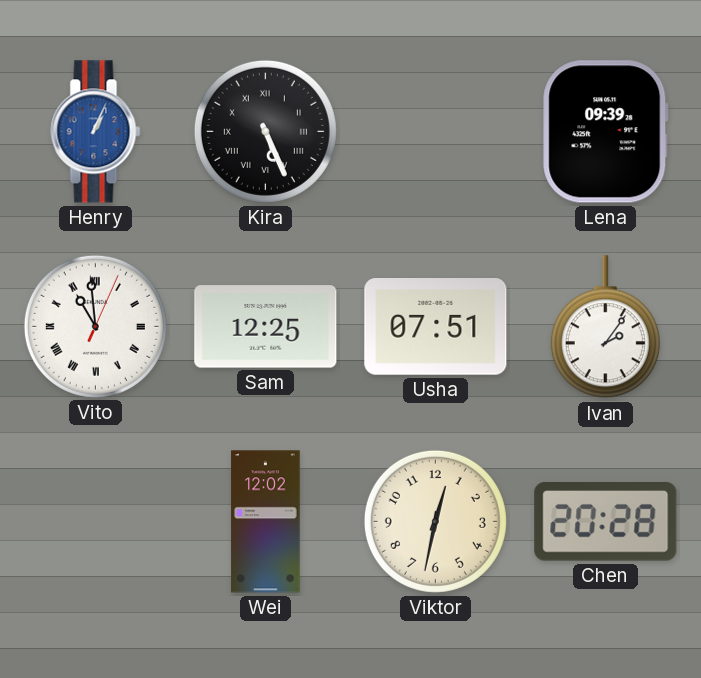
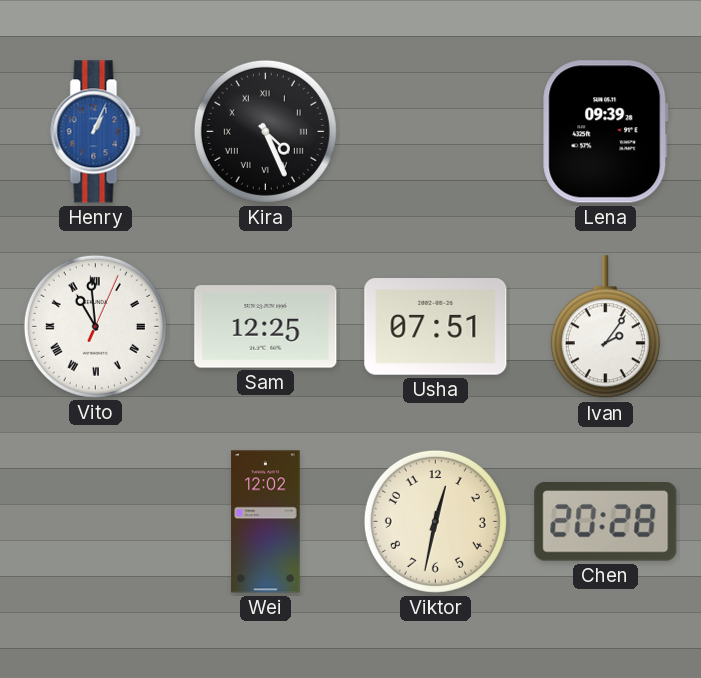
Kira: 5:26 -> 4:26 (265, 131)
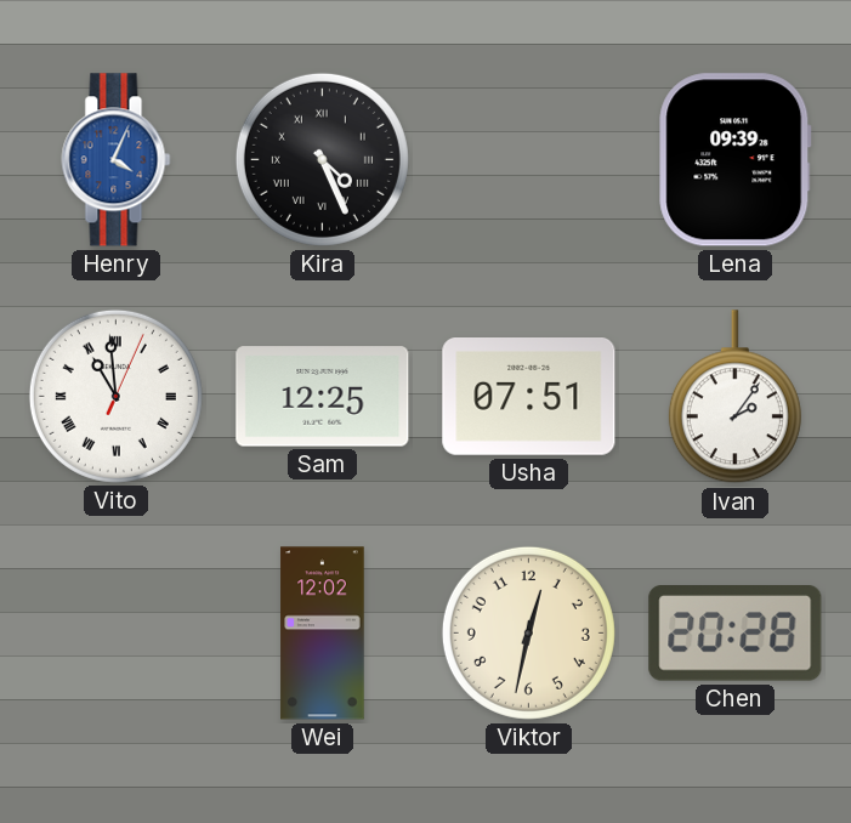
Henry: 1:04 -> 4:04 (117, 160)
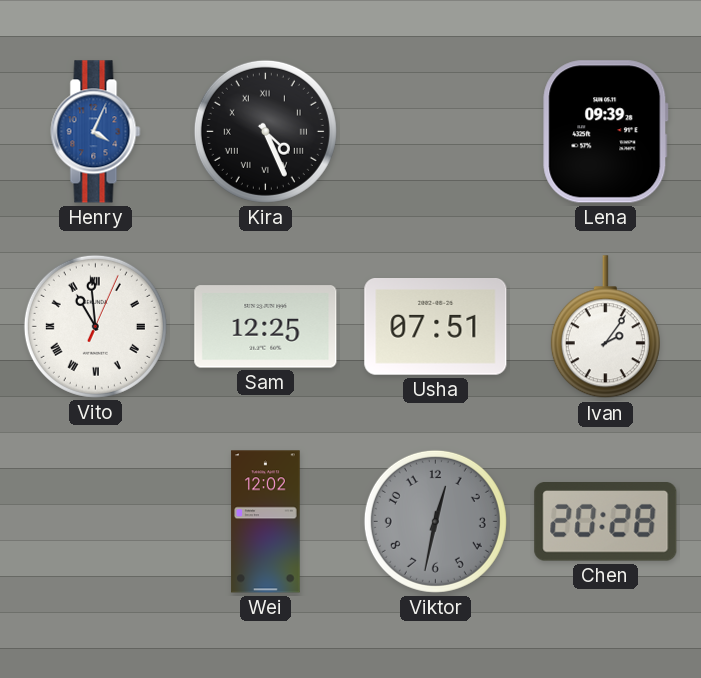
Viktor dial: cream -> grey (435, 521)
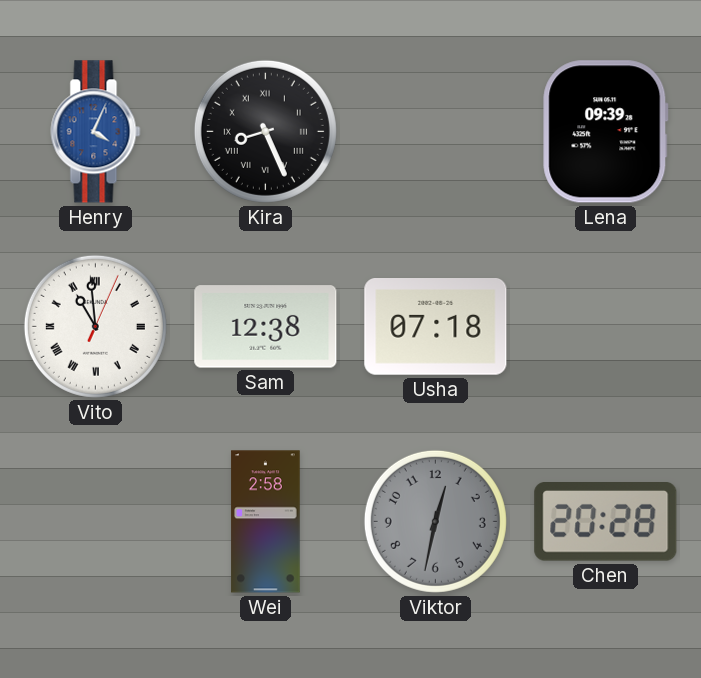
Kira: 4:26 -> 8:26 (265, 131)
Sam: 12:25 -> 12:38 (266, 327)
Usha: 07:51 -> 07:18 (436, 327)
Ivan: 2:06 -> none (605, 327)
Wei: 12:02 -> 2:58 (266, 522)
